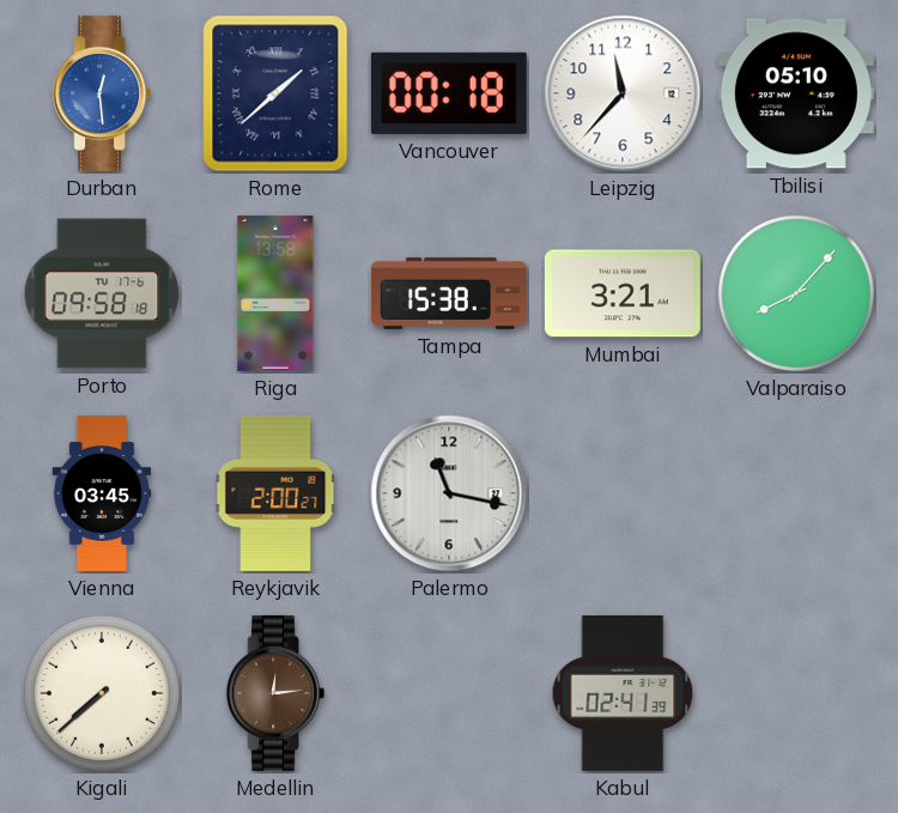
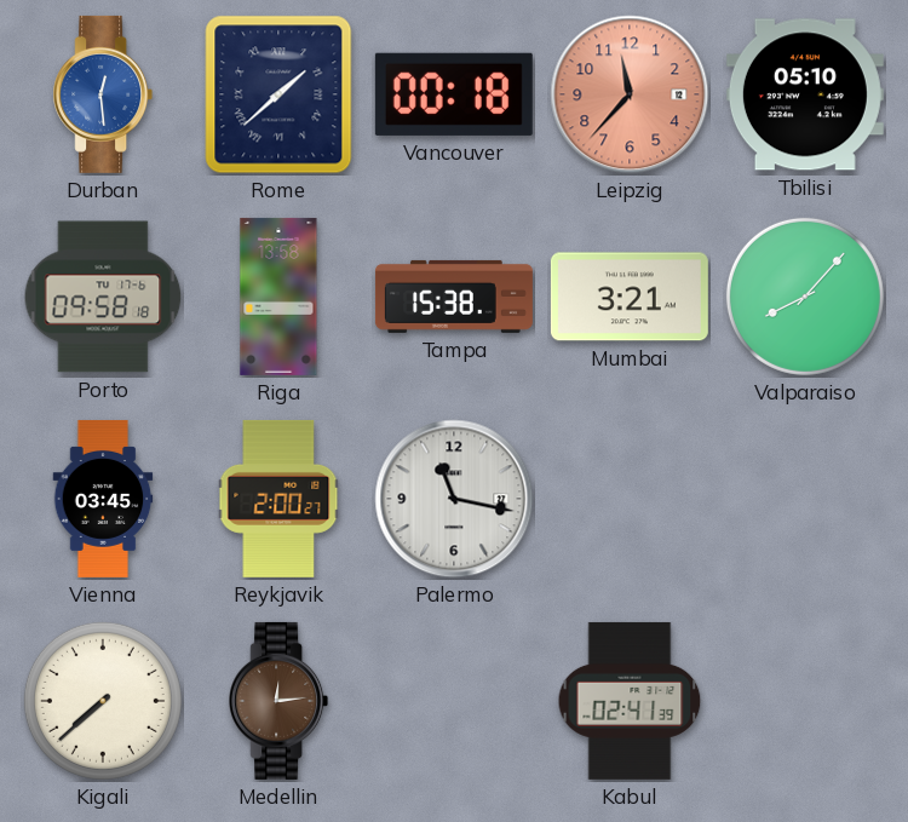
Leipzig dial: white -> salmon (630, 94)
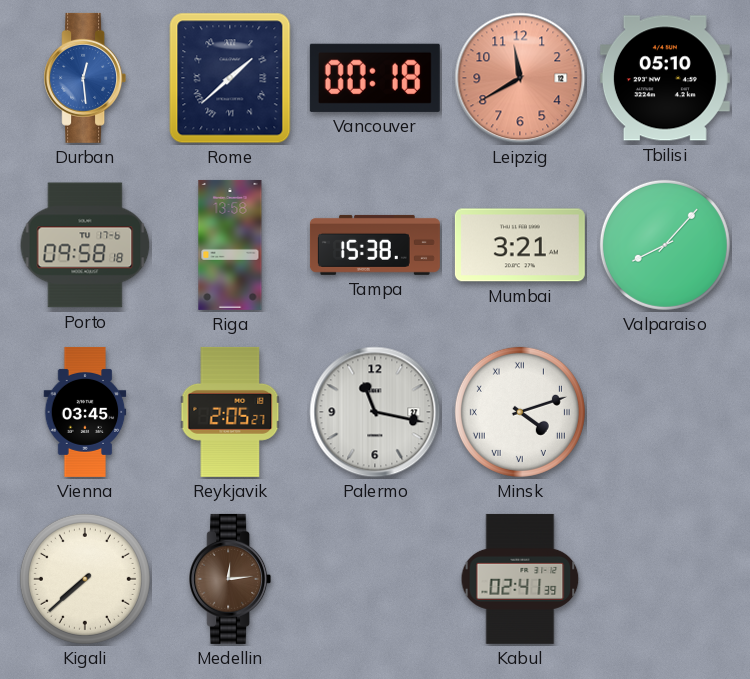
Leipzig: 11:37 -> 11:40 (520, 78)
Reykjavik: 2:00 -> 2:05 (230, 412)
Minsk: none -> 4:12 (520, 412)
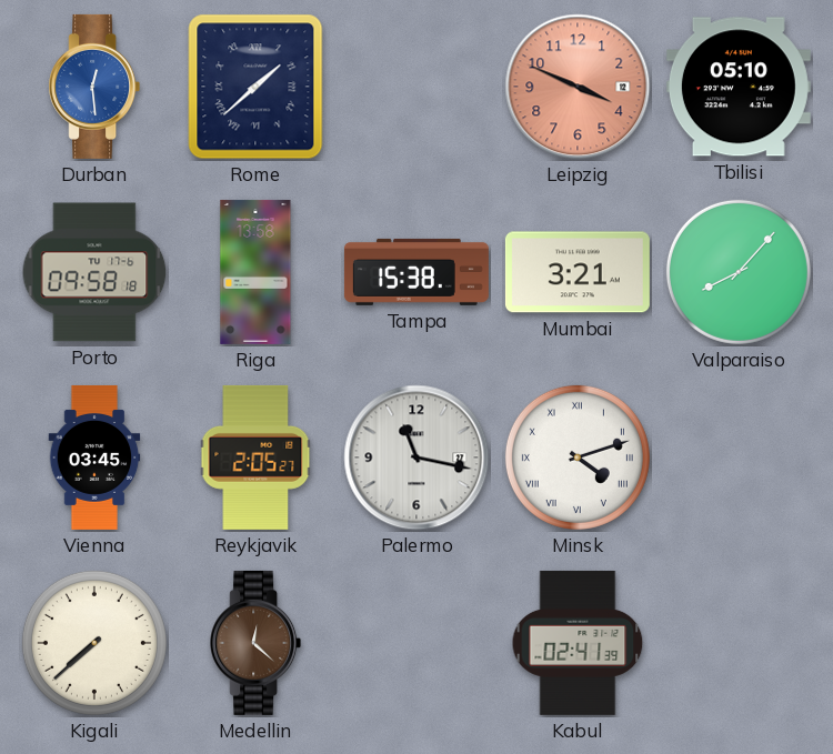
Vancouver: 00:18 -> none (375, 78)
Leipzig: 11:40 -> 3:49 (578, 87)
Medellin: 12:14 -> 12:22 (255, 643)
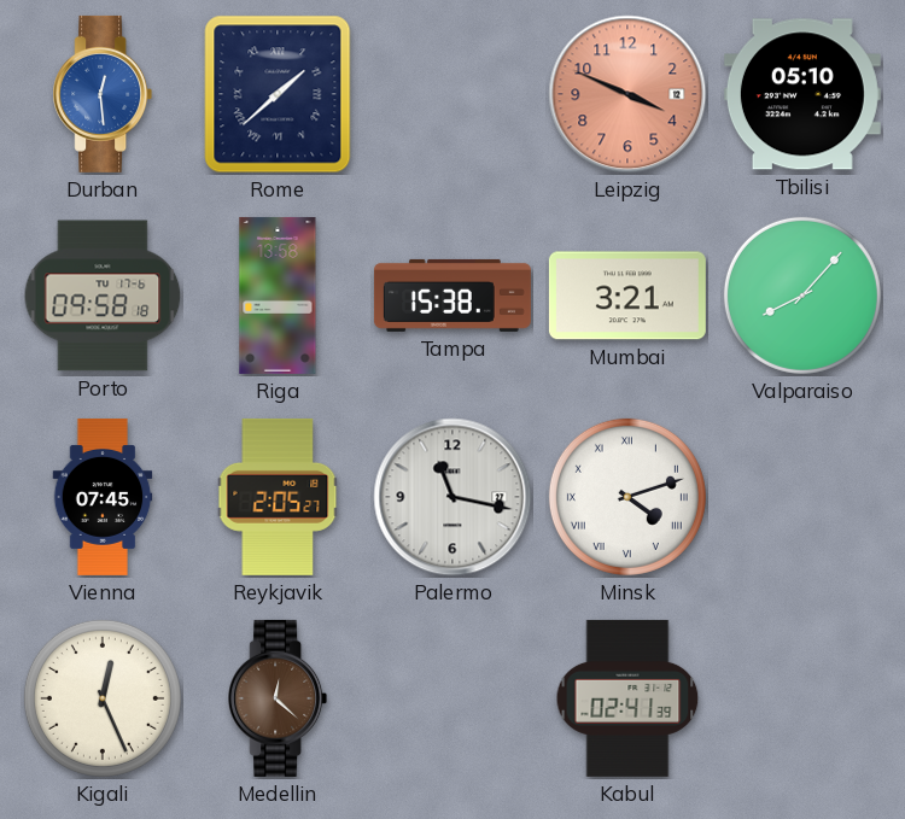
Vienna: 03:45 -> 07:45 (103, 497)
Kigali: 7:38 -> 12:26 (103, 698)
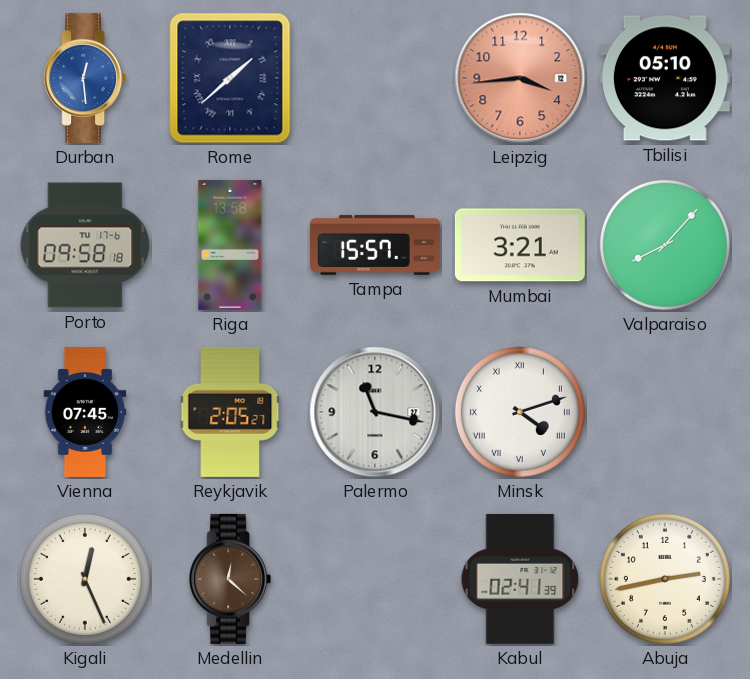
Leipzig: 3:49 -> 3:44 (520, 78)
Tampa: 15:38 -> 15:57 (375, 245)
Abuja: none -> 2:43 (665, 579)
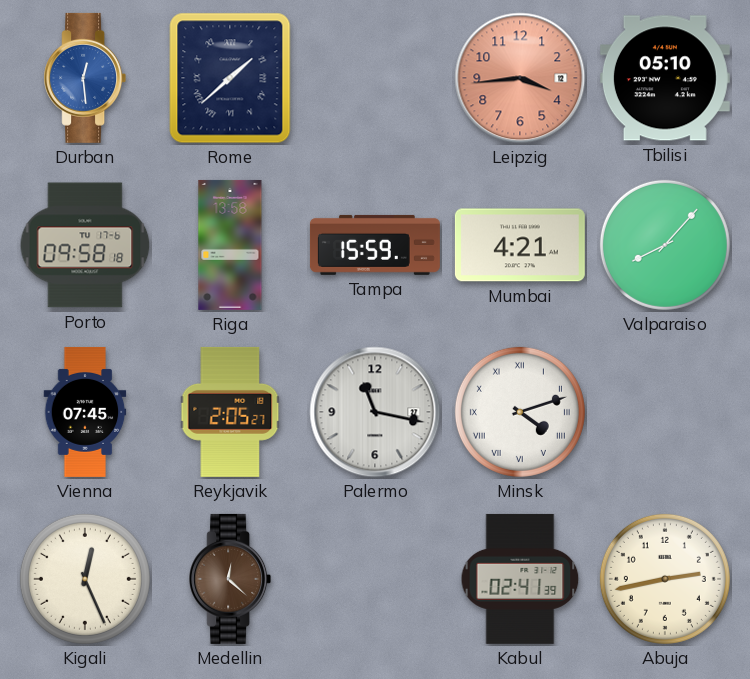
Tampa: 15:57 -> 15:59 (375, 245)
Mumbai: 3:21 -> 4:21 (520, 245)
